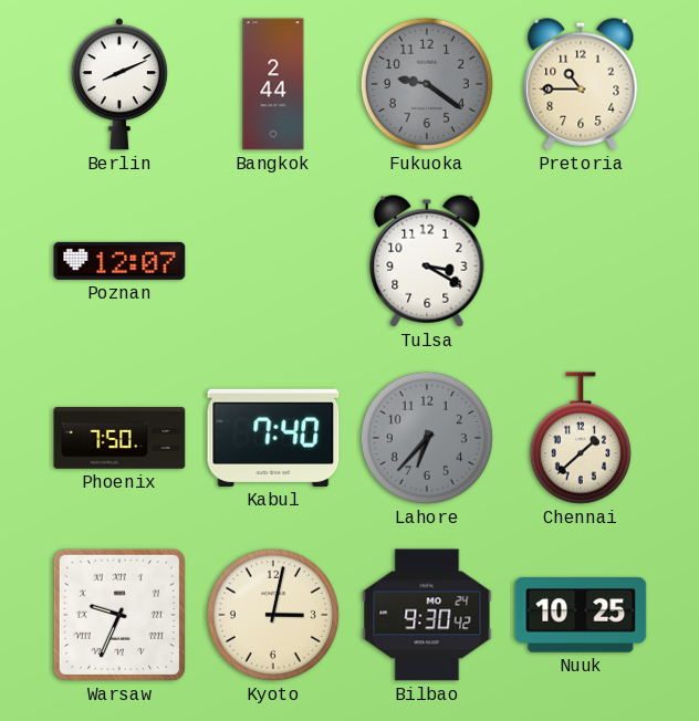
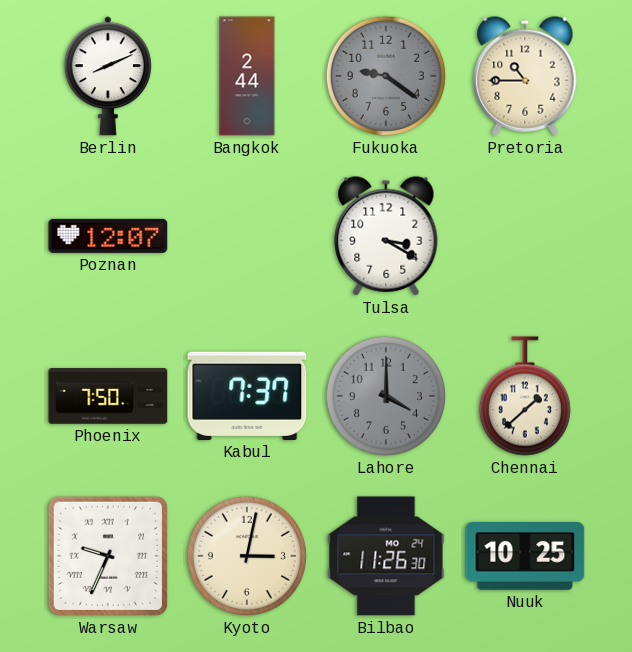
Kabul: 7:40 -> 7:37 (247, 396)
Lahore: 6:37 -> 4:00 (386, 396)
Bilbao: 9:30 -> 11:26 (386, 556)
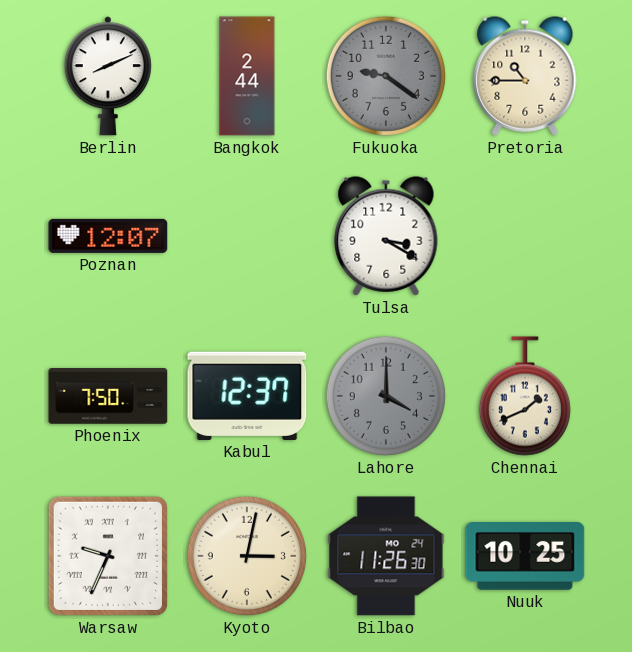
Kabul: 7:37 -> 12:37 (247, 396)
Chennai: 1:38 -> 1:41 (525, 396)
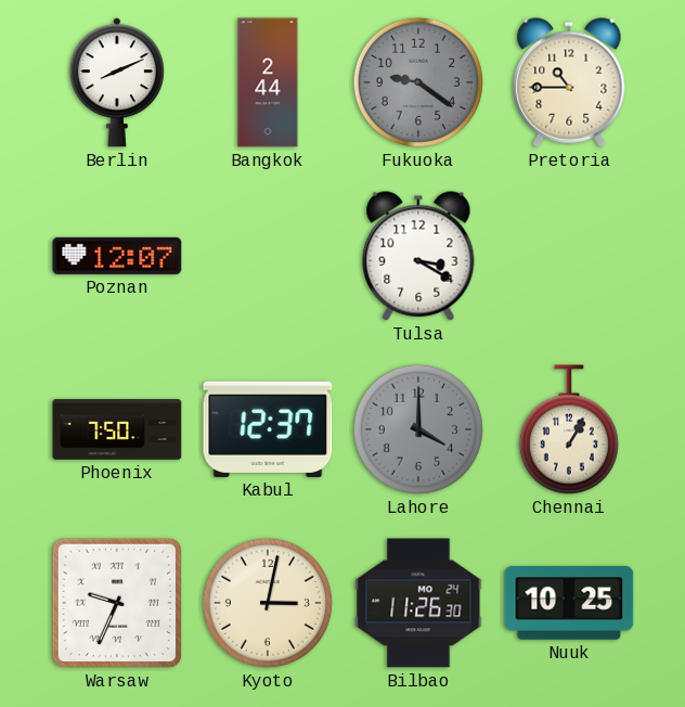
Chennai: 1:41 -> 1:05 (569, 429)
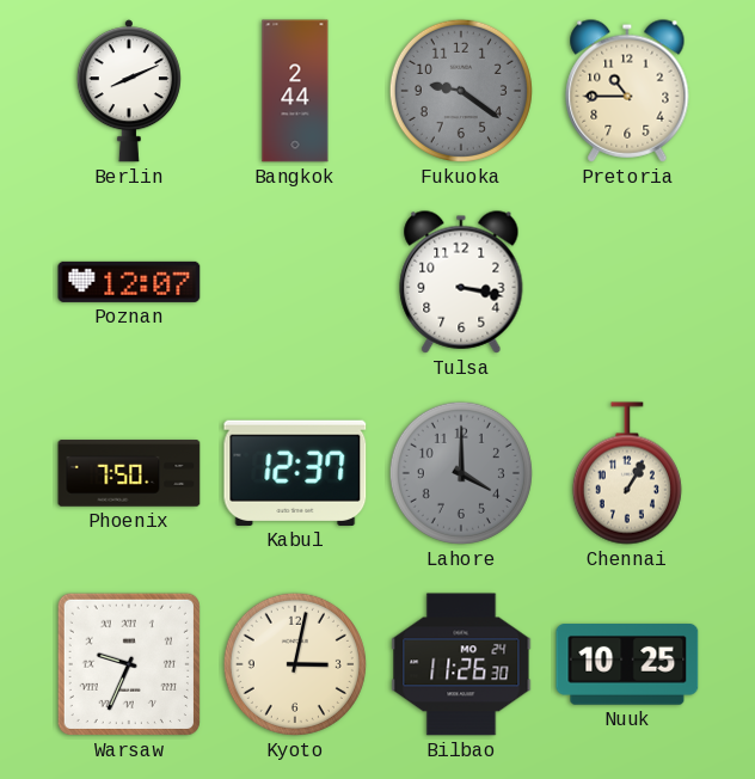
Tulsa: 3:20 -> 3:17 (461, 282)
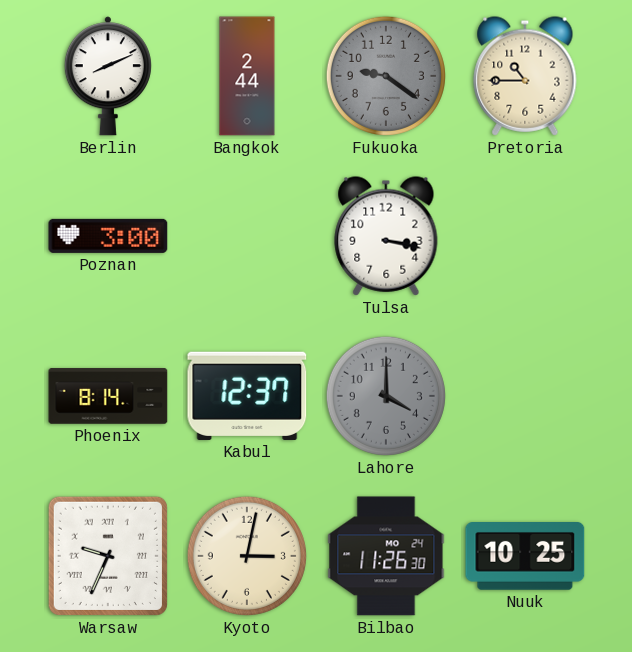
Poznan: 12:07 -> 3:00 (108, 236)
Phoenix: 7:50 -> 8:14 (108, 396)
Chennai: 1:05 -> none (627, 473)
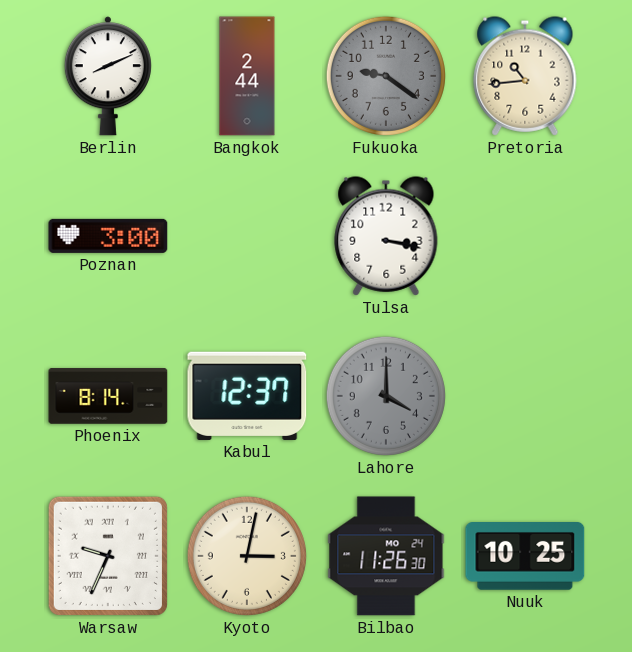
Pretoria: 10:45 -> 10:44 (525, 76)
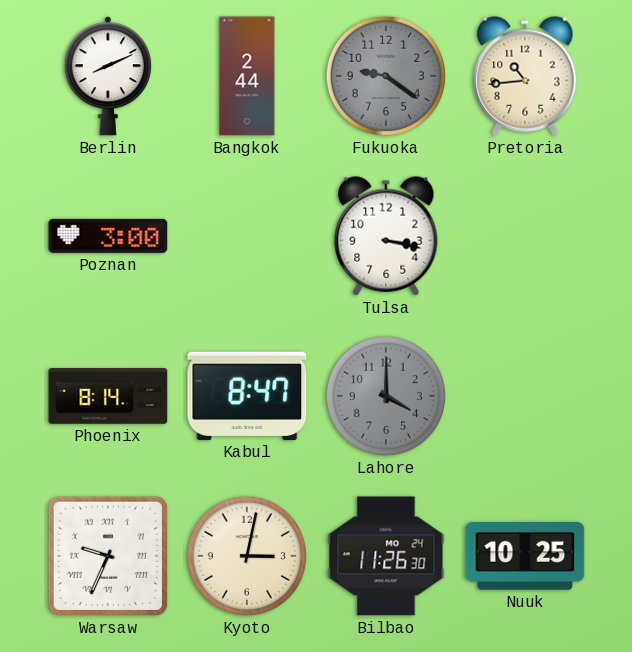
Kabul: 12:37 -> 8:47 (247, 396)
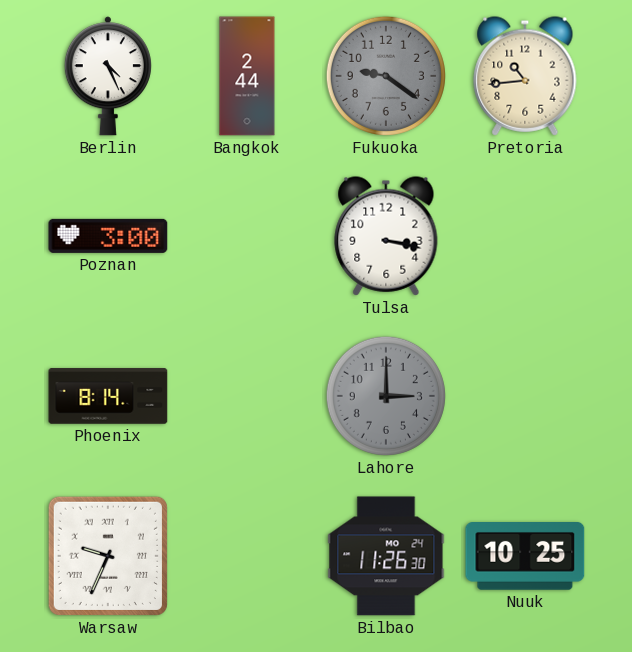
Berlin: 8:11 -> 4:26 (108, 76)
Kabul: 8:47 -> none (247, 396)
Lahore: 4:00 -> 3:00 (386, 396)
Kyoto: 3:02 -> none (247, 556)
